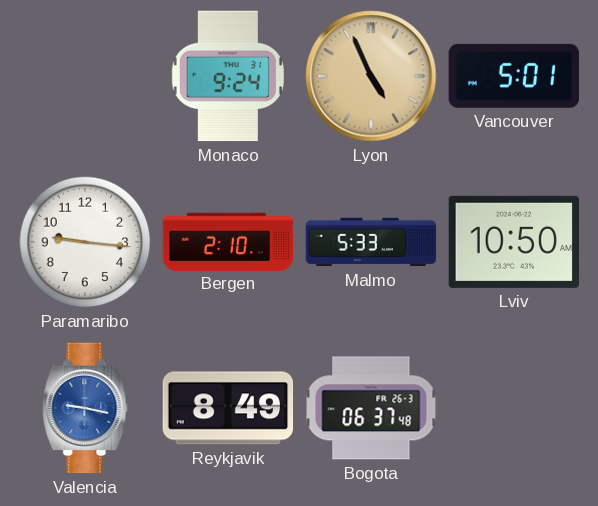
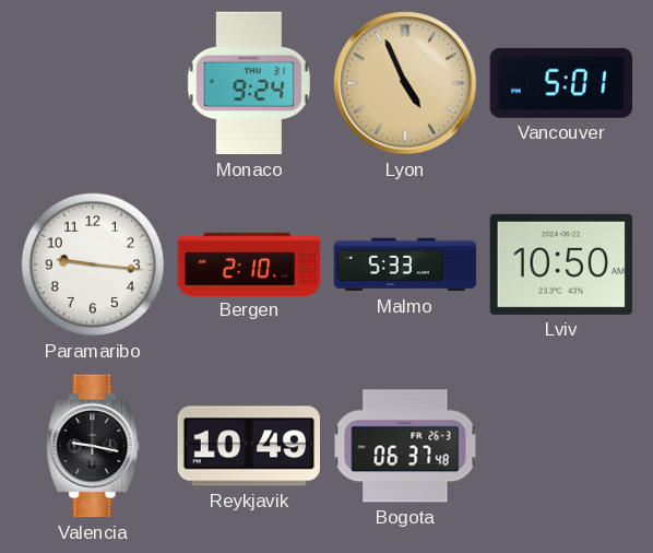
Valencia dial: blue -> black (93, 446)
Reykjavik: 8:49 -> 10:49 (249, 446)
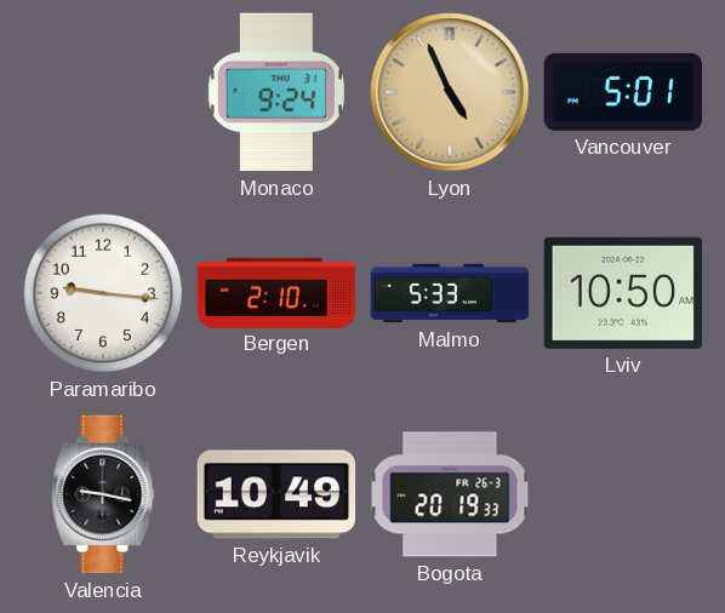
Bogota: 06:37 -> 20:19 (450, 494)
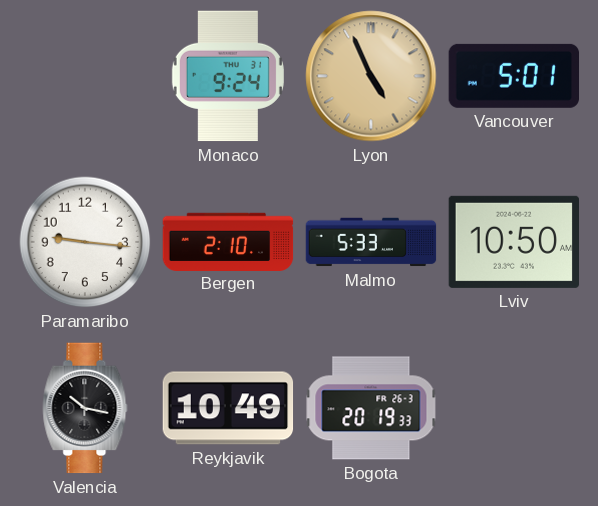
Valencia: 9:17 -> 10:17 (85, 408)
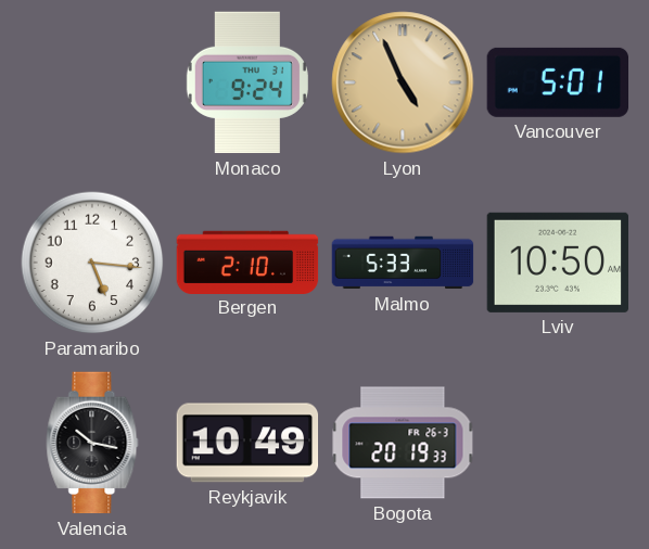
Paramaribo: 9:16 -> 5:16 (92, 263)
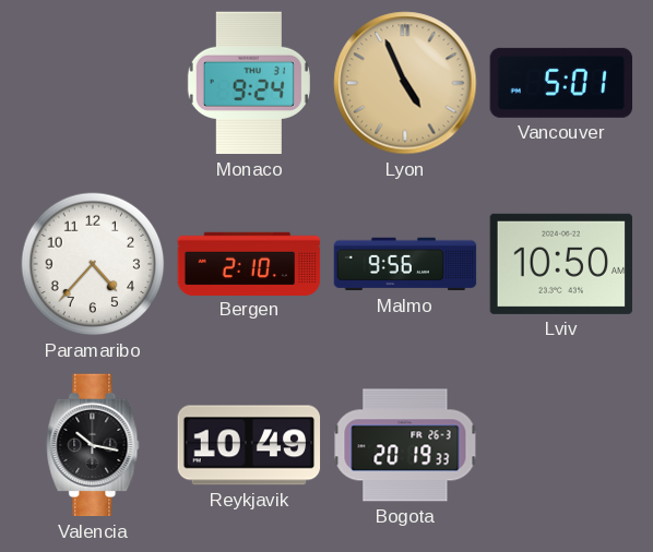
Paramaribo: 5:16 -> 4:37 (93, 264)
Malmo: 5:33 -> 9:56 (405, 264)
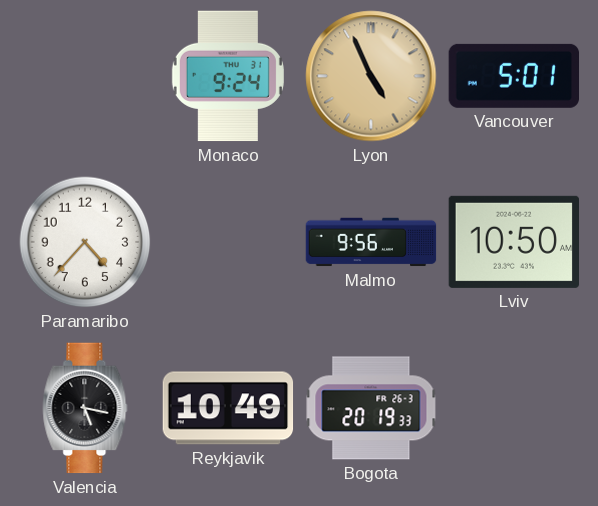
Bergen: 2:10 -> none (249, 263)
Valencia: 10:17 -> 5:17 (85, 408)
